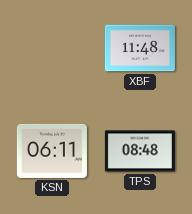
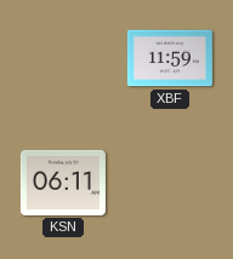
XBF: 11:48 -> 11:59 (170, 58)
TPS: 08:48 -> none (140, 151)
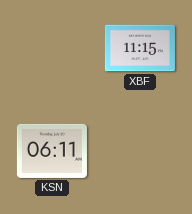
XBF: 11:59 -> 11:15 (140, 48)
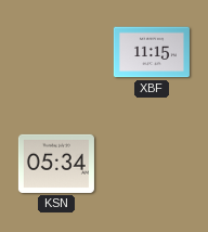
KSN: 06:11 -> 05:34 (56, 164)
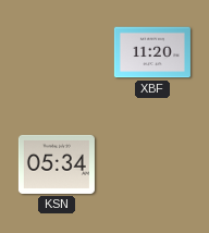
XBF: 11:15 -> 11:20 (152, 52)
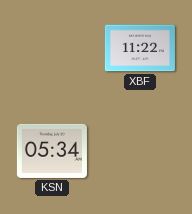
XBF: 11:20 -> 11:22 (140, 48)
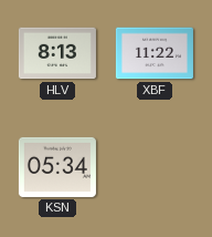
HLV: none -> 8:13 (57, 53)
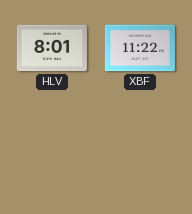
HLV: 8:13 -> 8:01 (52, 48)
KSN: 05:34 -> none (57, 167)
